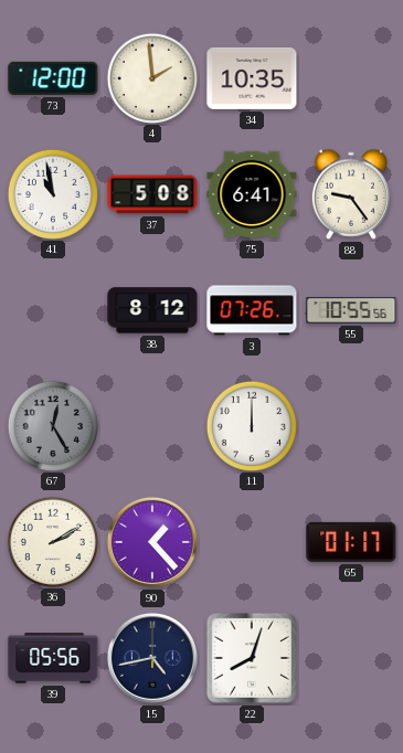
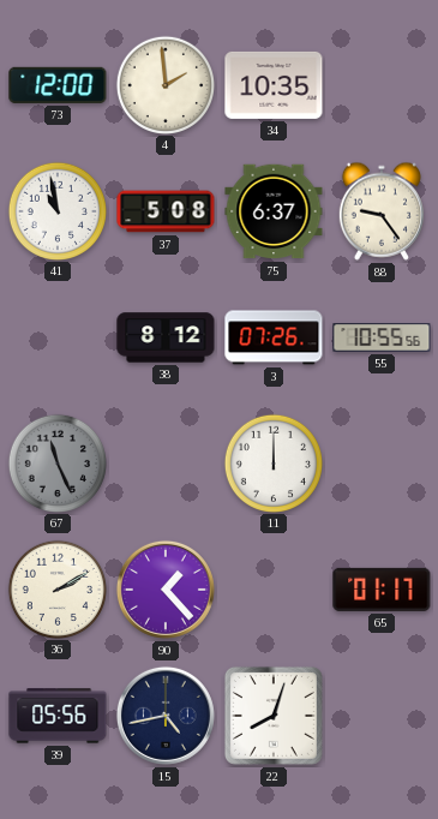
75: 6:41 -> 6:37 (274, 211)
67: 12:25 -> 11:26 (56, 462)
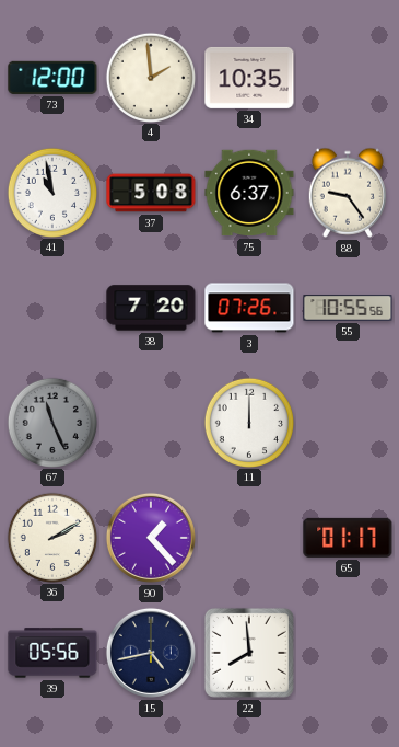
38: 8:12 -> 7:20 (151, 308)
22: 8:03 -> 7:59 (249, 653)
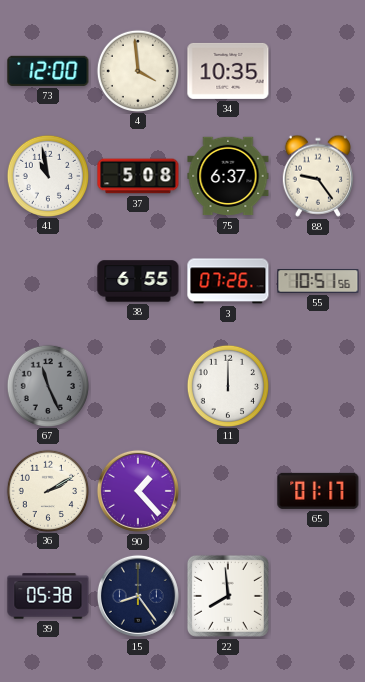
4: 1:59 -> 3:59 (137, 70)
38: 7:20 -> 6:55 (138, 281)
55: 10:55 -> 10:51 (318, 281)
39: 05:56 -> 05:38 (48, 596)
15: 4:43 -> 8:24 (138, 596)
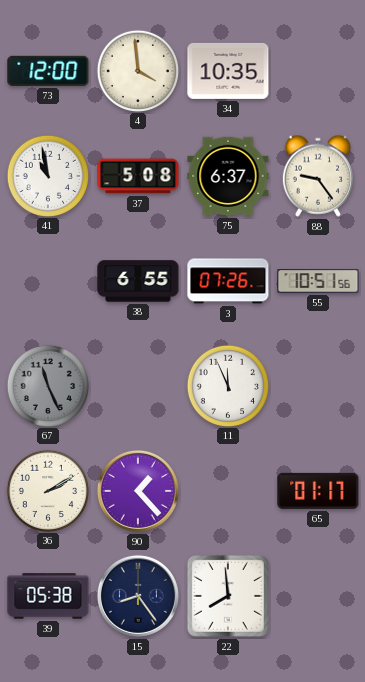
11: 12:00 -> 11:56 (227, 385)
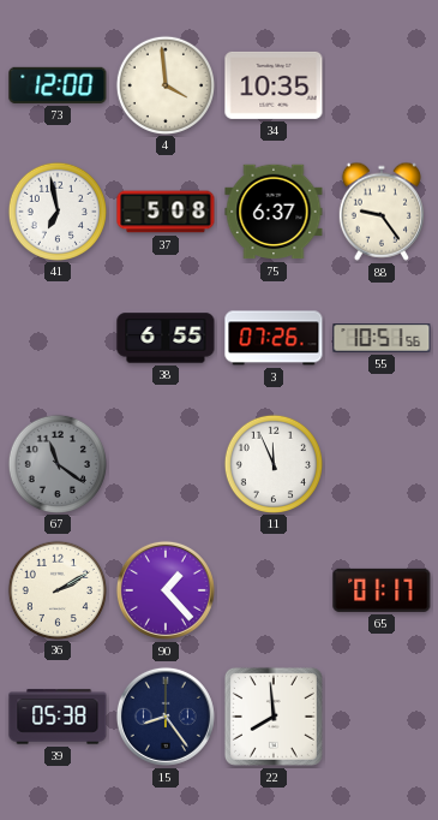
41: 10:58 -> 6:58 (56, 210)
67: 11:26 -> 11:21 (56, 463)
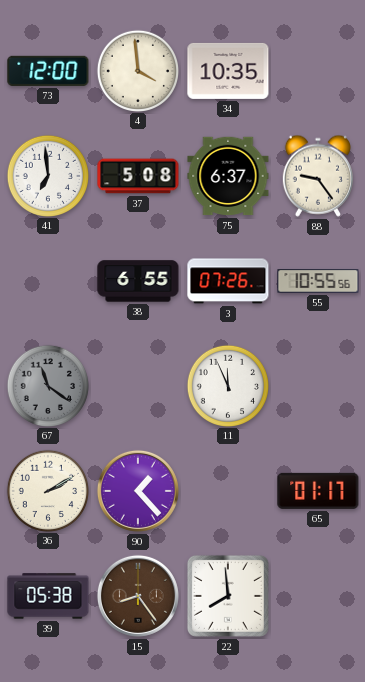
41: 6:58 -> 6:59 (47, 175)
55: 10:51 -> 10:55 (318, 281)
15 dial: navy -> brown (138, 596)
